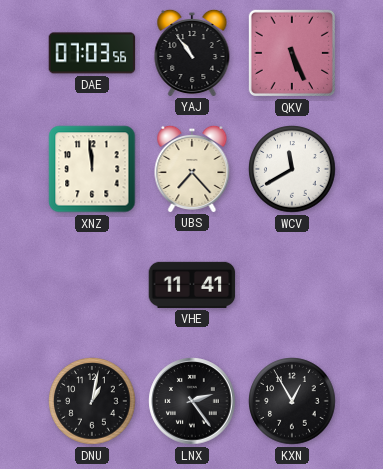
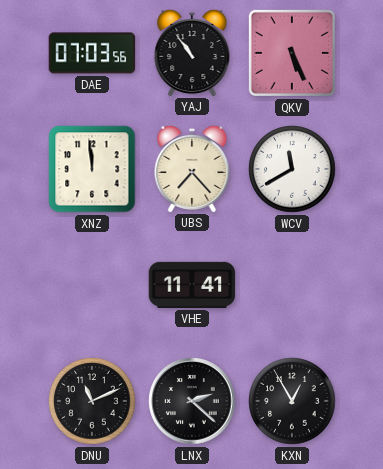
DNU: 1:02 -> 11:11 (92, 401)
LNX: 2:24 -> 2:22 (192, 401)
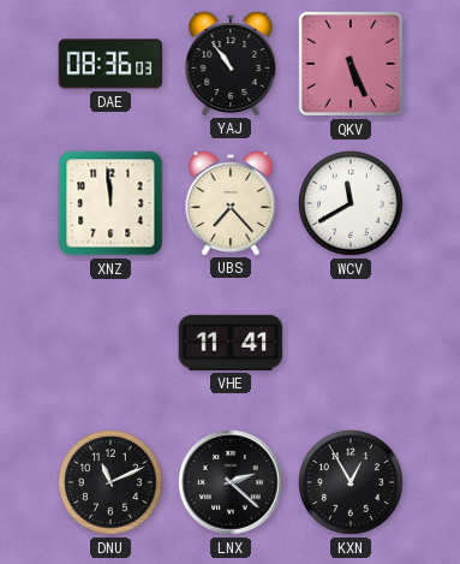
DAE: 07:03 -> 08:36 (110, 64)
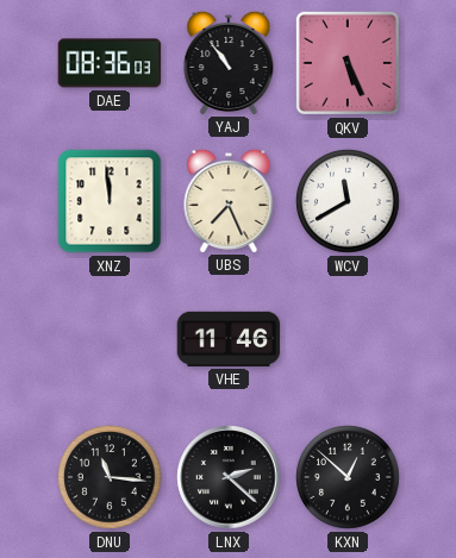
UBS: 7:23 -> 7:26 (229, 200)
VHE: 11:41 -> 11:46 (229, 339)
DNU: 11:11 -> 11:16 (110, 477)
KXN: 12:55 -> 12:52 (348, 477)
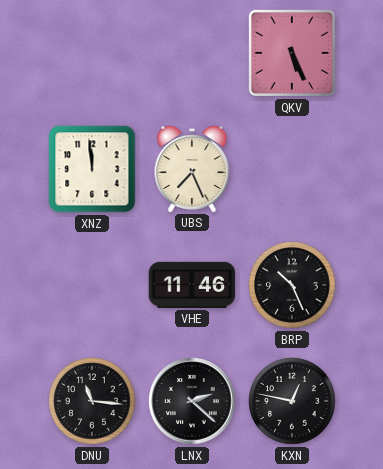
DAE: 08:36 -> none (110, 63)
YAJ: 10:54 -> none (229, 62)
WCV: 11:40 -> none (348, 201)
BRP: none -> 10:26 (292, 285)
KXN: 12:52 -> 12:47 (292, 401)
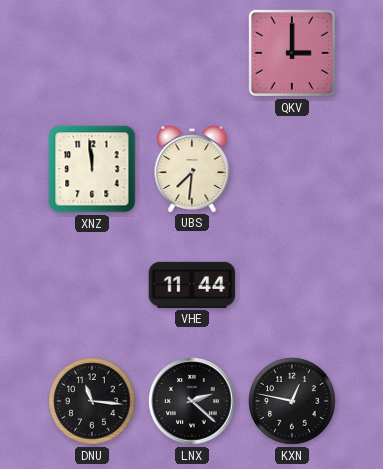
QKV: 5:26 -> 3:00 (292, 53)
UBS: 7:26 -> 7:31 (192, 168)
VHE: 11:46 -> 11:44 (192, 285)
BRP: 10:26 -> none (292, 285)
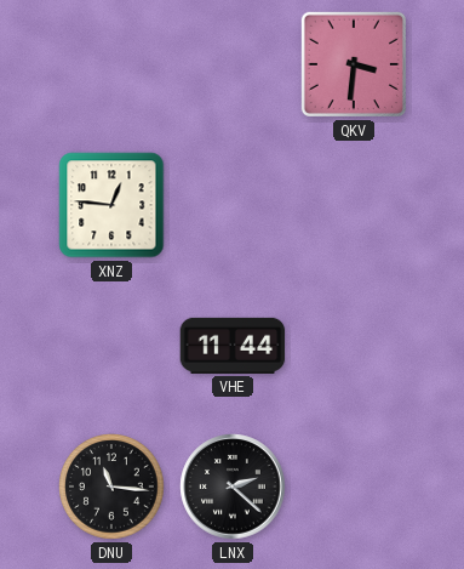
QKV: 3:00 -> 3:31 (354, 64)
XNZ: 11:59 -> 12:46 (111, 205)
UBS: 7:31 -> none (192, 168)
KXN: 12:47 -> none (292, 401)
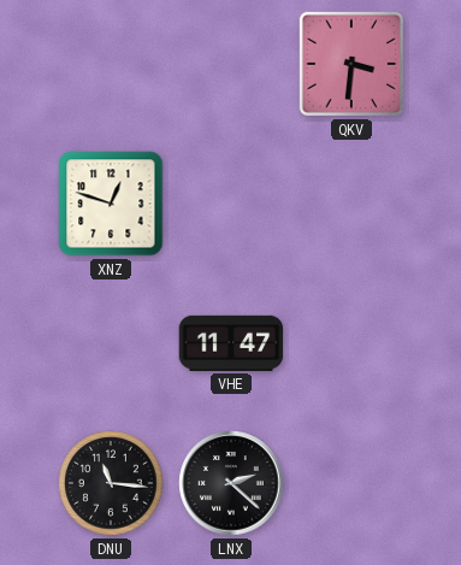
XNZ: 12:46 -> 12:48 (111, 204)
VHE: 11:44 -> 11:47 (231, 343)
